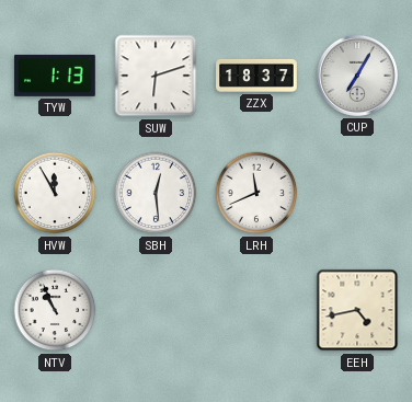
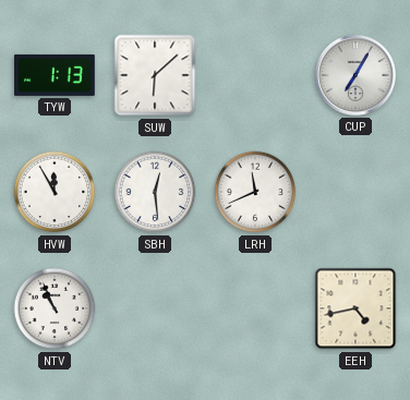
SUW: 6:12 -> 6:08 (155, 75)
ZZX: 18:37 -> none (256, 76)
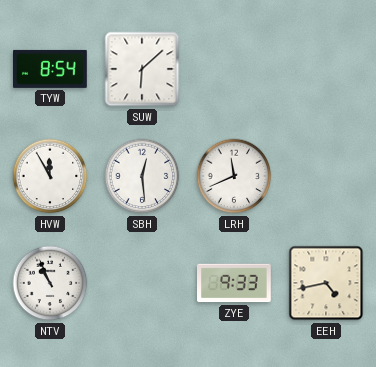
TYW: 1:13 -> 8:54 (51, 69)
CUP: 7:05 -> none (355, 75)
ZYE: none -> 9:33 (235, 283)
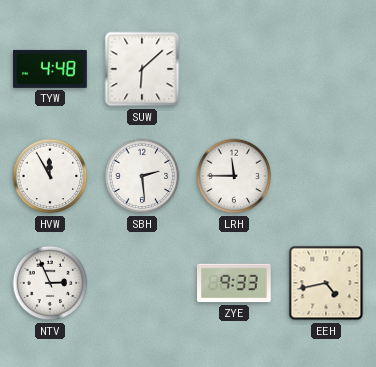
TYW: 8:54 -> 4:48 (51, 69)
SBH: 12:29 -> 2:29 (142, 176)
LRH: 11:41 -> 11:45 (234, 176)
NTV: 10:56 -> 2:56 (50, 283)
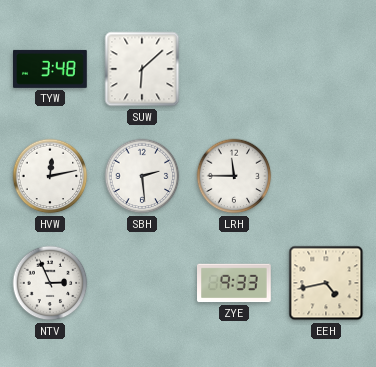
TYW: 4:48 -> 3:48 (51, 69)
HVW: 11:55 -> 12:13 (50, 176)
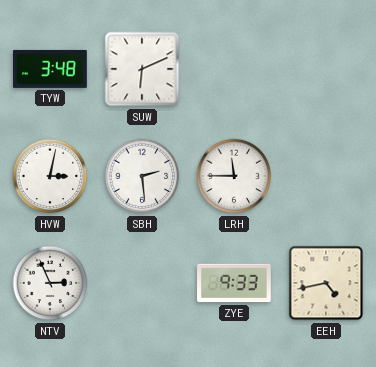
SUW: 6:08 -> 6:11 (142, 69)
HVW: 12:13 -> 3:02 (50, 176)
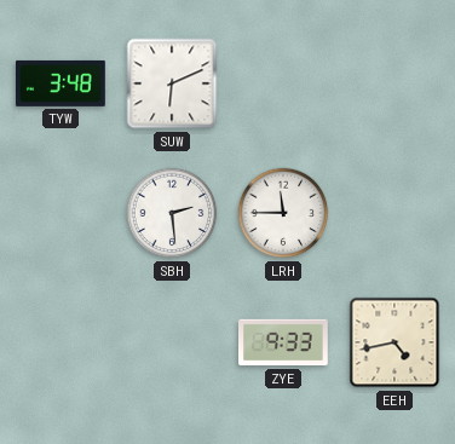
HVW: 3:02 -> none (50, 176)
NTV: 2:56 -> none (50, 283)
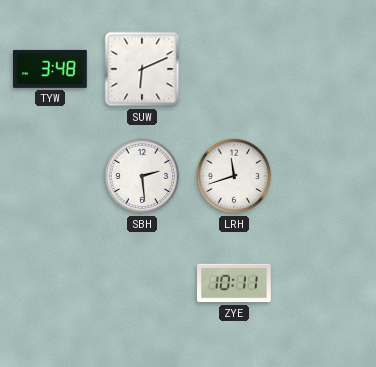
LRH: 11:45 -> 11:42 (234, 176)
ZYE: 9:33 -> 10:11 (235, 283)
EEH: 4:43 -> none (394, 342)
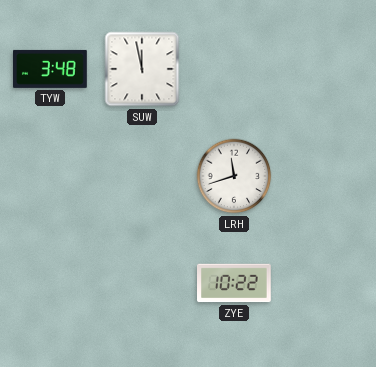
SUW: 6:11 -> 11:58 (142, 69)
SBH: 2:29 -> none (142, 176)
ZYE: 10:11 -> 10:22 (235, 283)
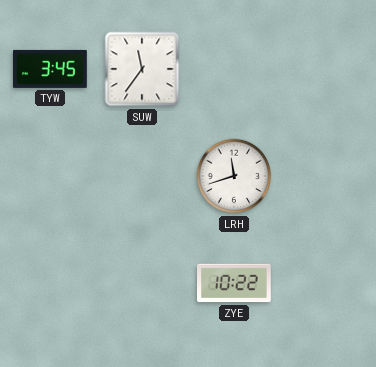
TYW: 3:48 -> 3:45 (51, 69)
SUW: 11:58 -> 11:36 (142, 69)
